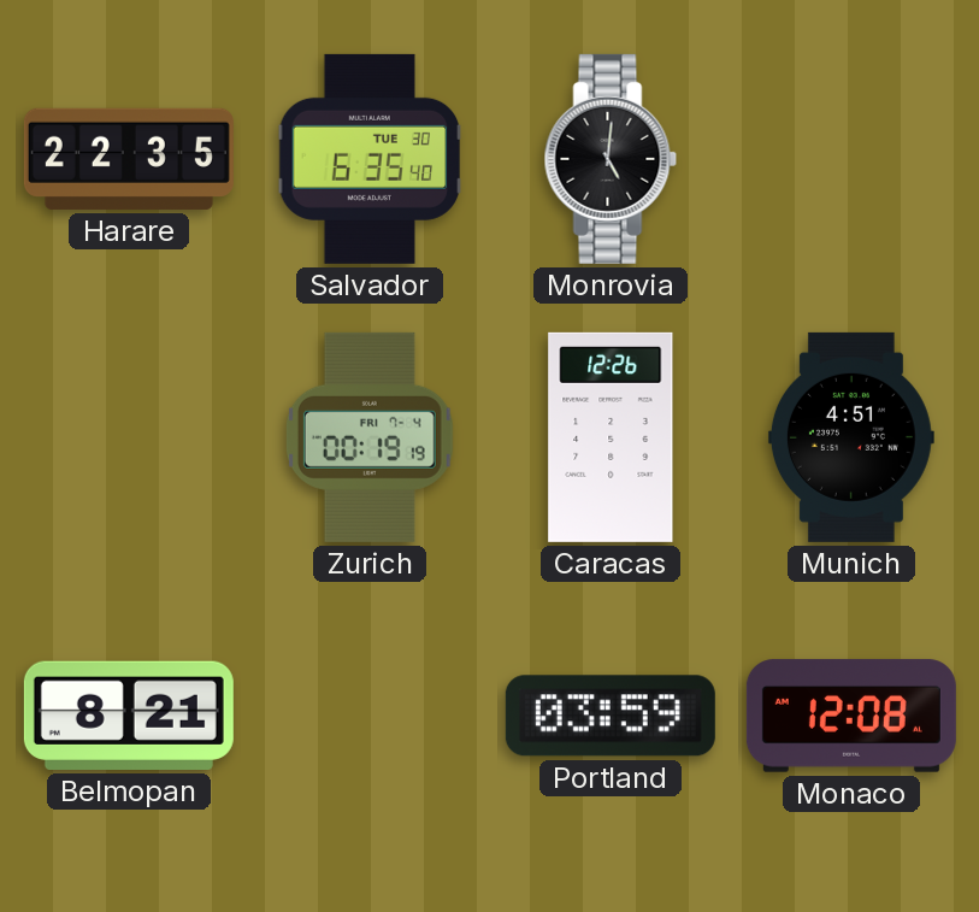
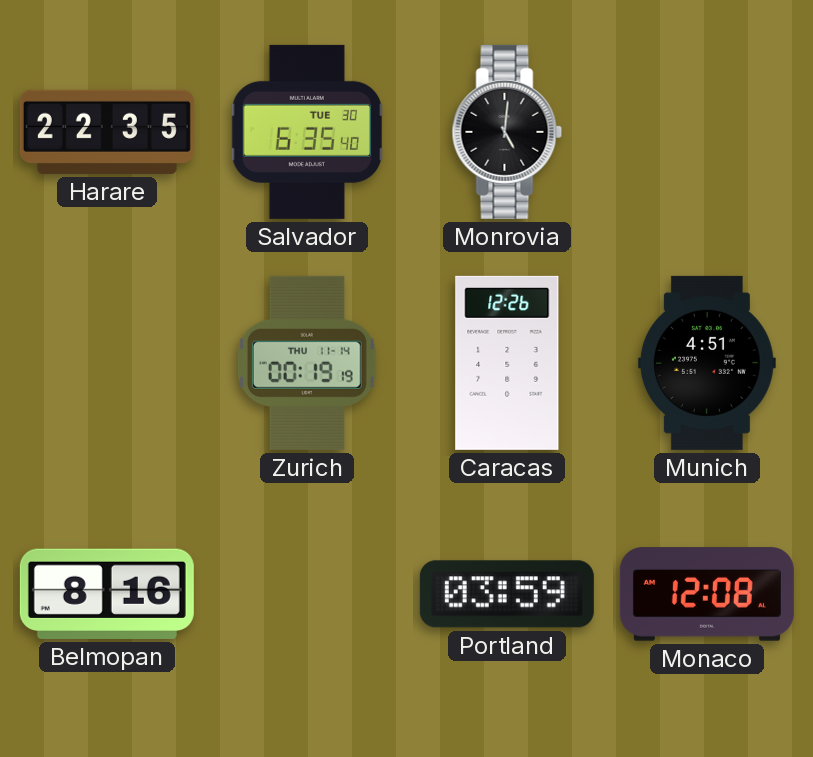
Zurich date: FRI 7-4 -> THU 11-14 (307, 363)
Belmopan: 8:21 -> 8:16 (107, 594)
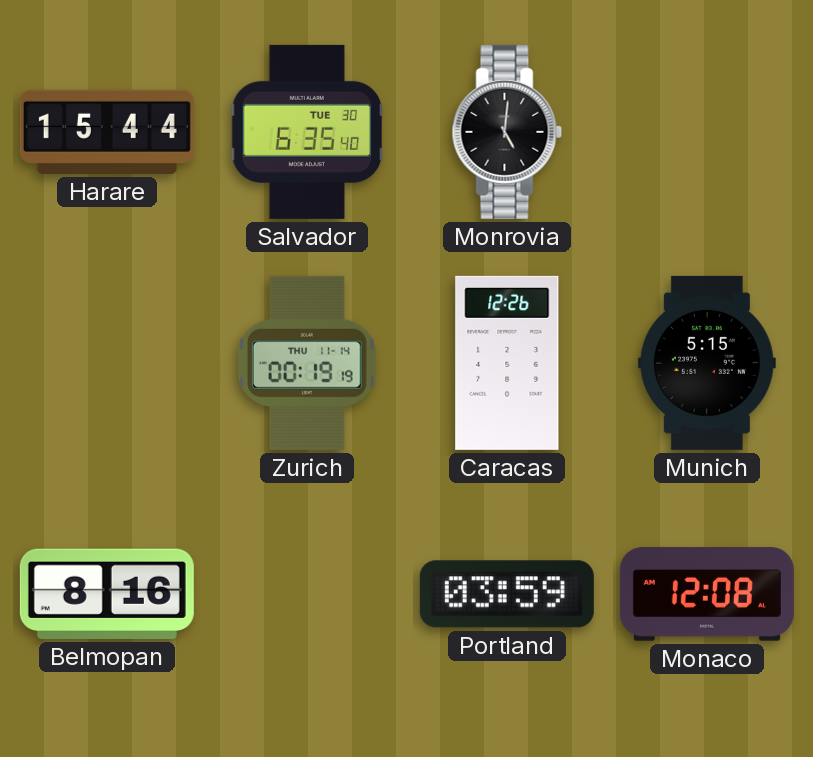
Harare: 22:35 -> 15:44 (107, 132)
Munich: 4:51 -> 5:15 (707, 363)
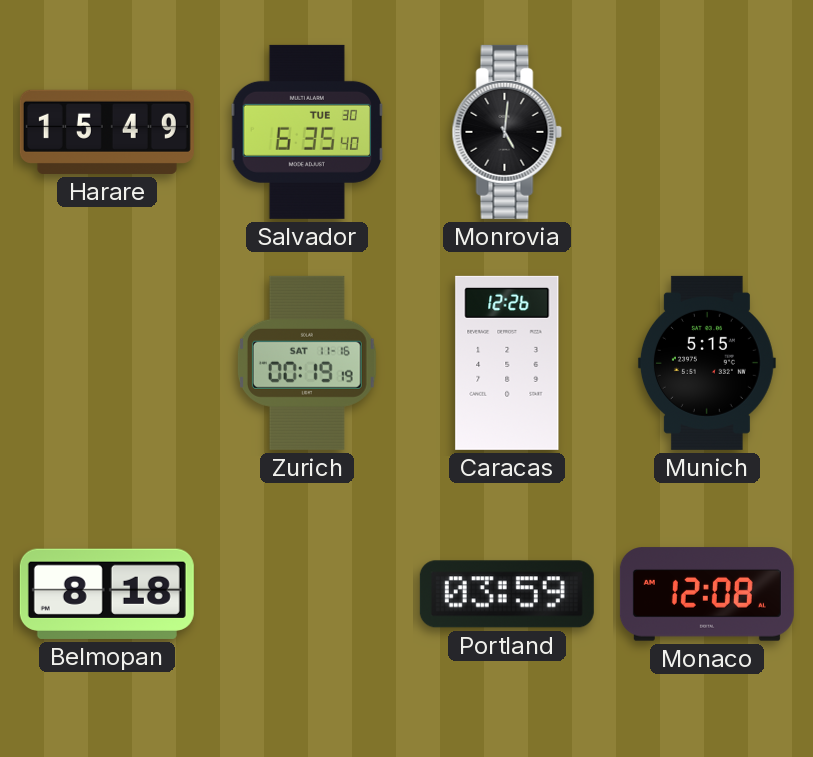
Harare: 15:44 -> 15:49 (107, 132)
Zurich date: THU 11-14 -> SAT 11-16 (307, 363)
Belmopan: 8:16 -> 8:18 (107, 594)
